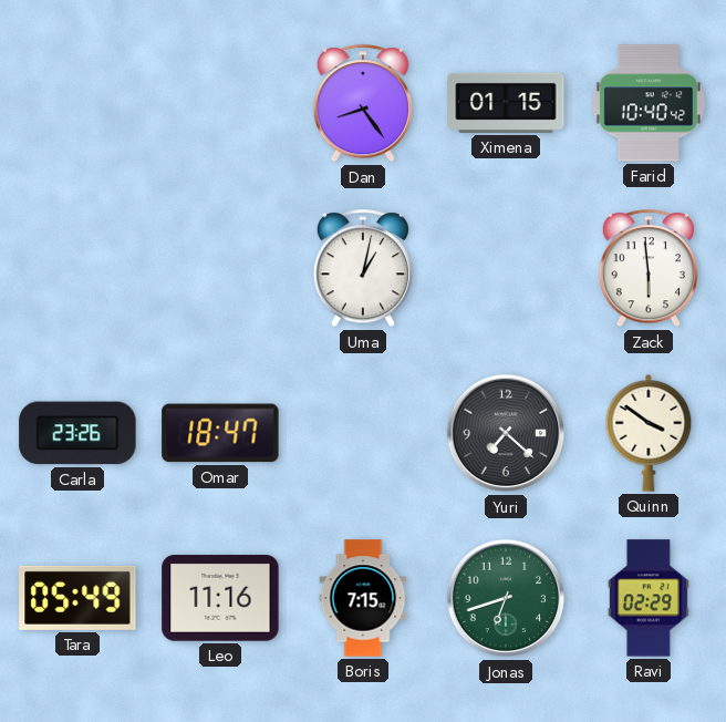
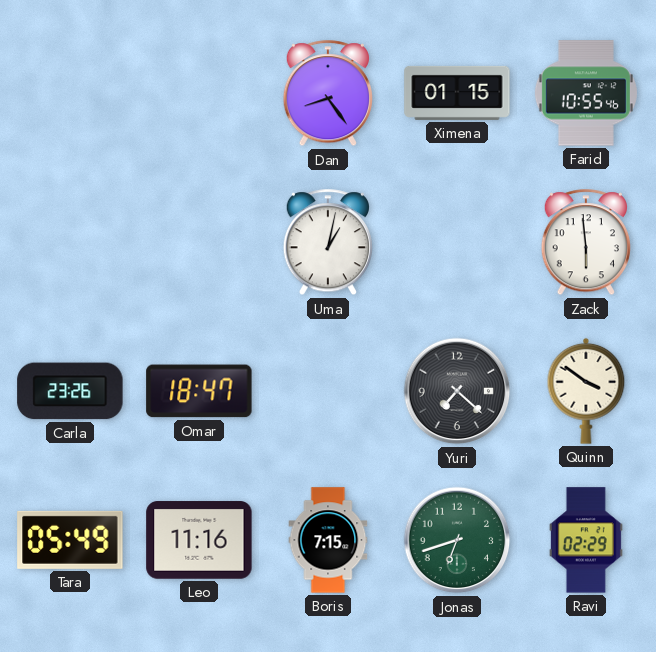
Farid: 10:40 -> 10:55 (586, 93)
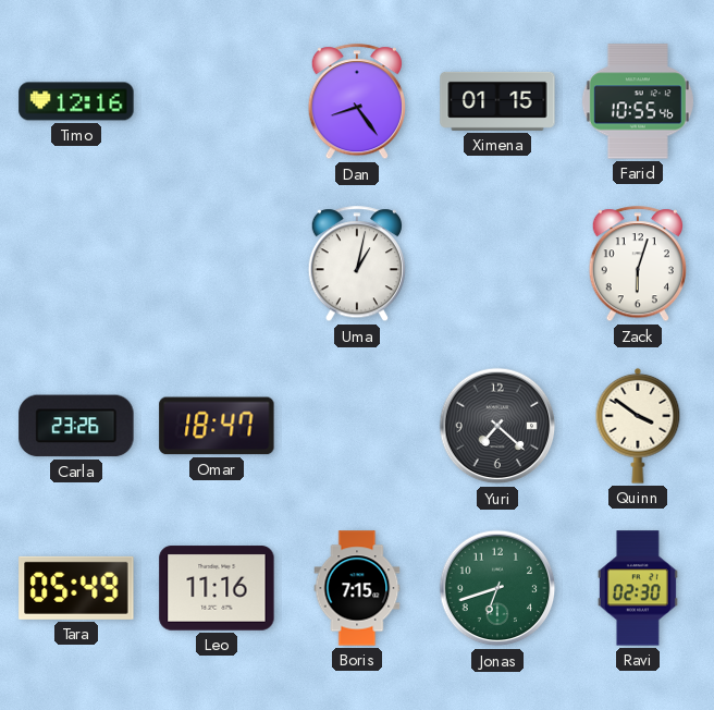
Timo: none -> 12:16 (76, 101)
Zack: 5:59 -> 6:03 (638, 265)
Ravi: 02:29 -> 02:30 (638, 588)
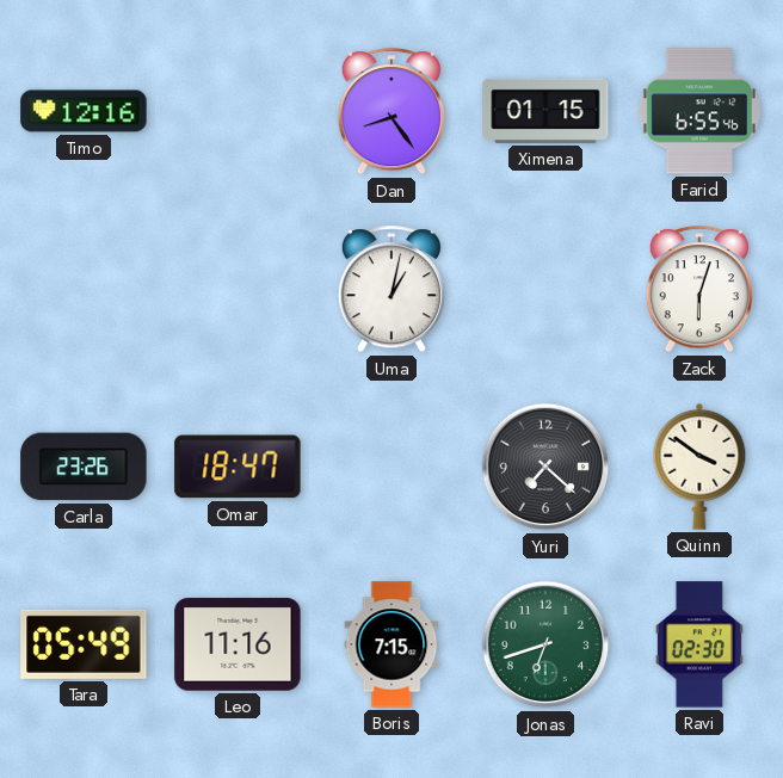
Farid: 10:55 -> 6:55 (699, 111)
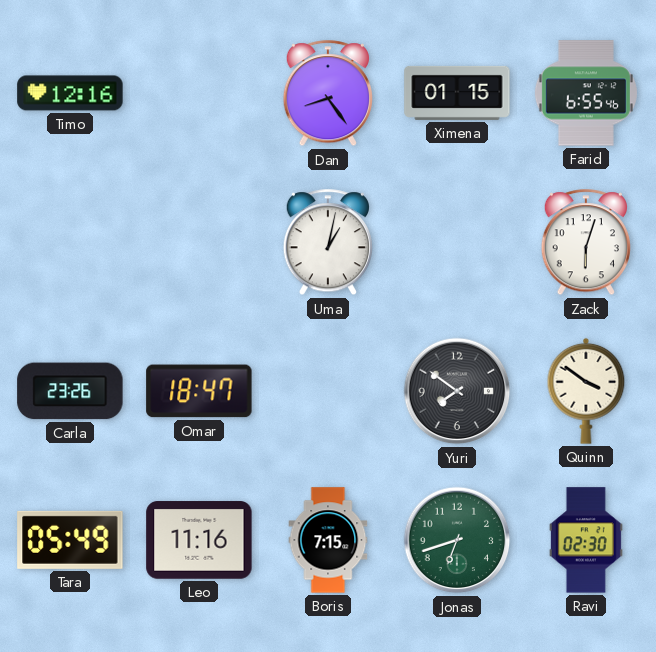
Yuri: 7:22 -> 7:51 (457, 391)
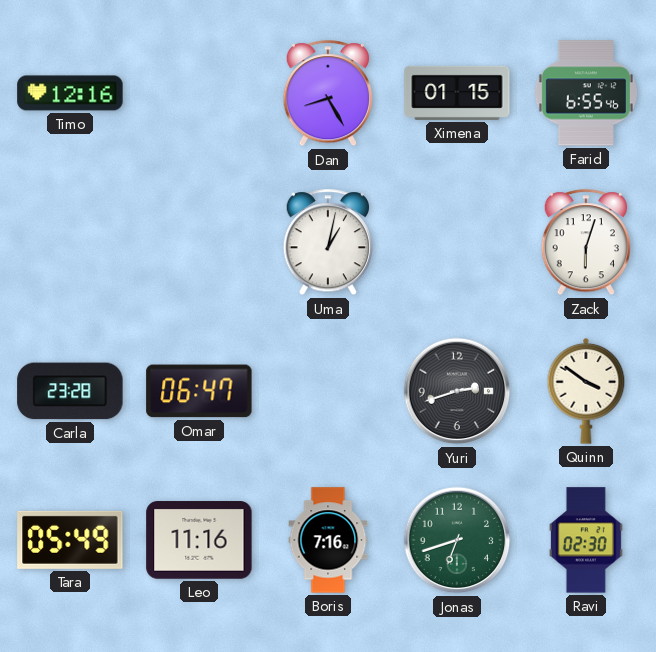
Dan: 8:24 -> 8:25 (328, 94)
Carla: 23:26 -> 23:28 (70, 391)
Omar: 18:47 -> 06:47 (199, 391)
Yuri: 7:51 -> 2:42 (457, 391)
Boris: 7:15 -> 7:16 (328, 540)
